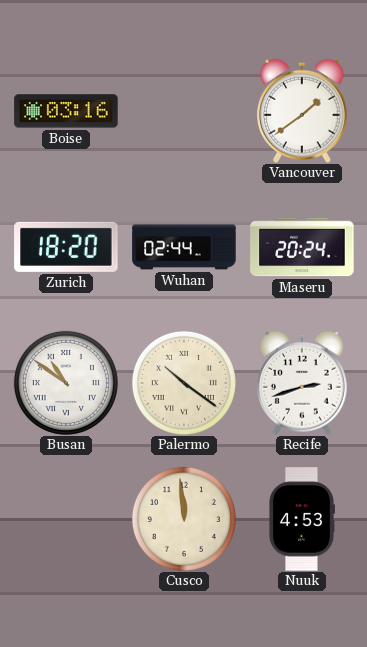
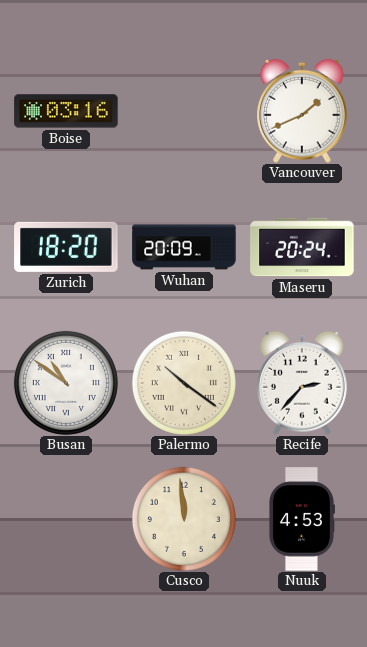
Vancouver: 1:39 -> 1:41 (303, 111)
Wuhan: 02:44 -> 20:09 (184, 247)
Recife: 2:42 -> 2:37 (303, 383)
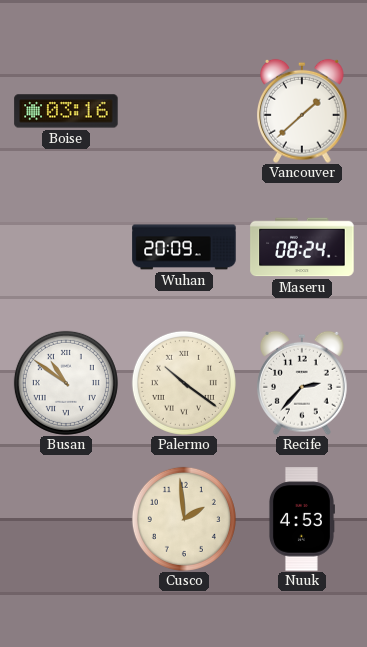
Vancouver: 1:41 -> 1:38 (303, 111)
Zurich: 18:20 -> none (66, 247)
Maseru: 20:24 -> 08:24 (302, 247)
Cusco: 11:59 -> 1:59 (184, 519)
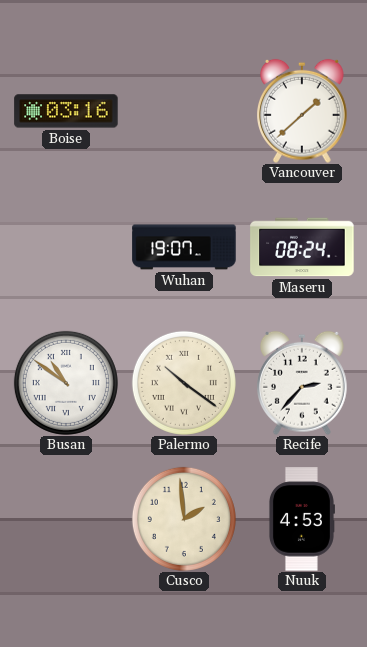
Wuhan: 20:09 -> 19:07 (184, 247)
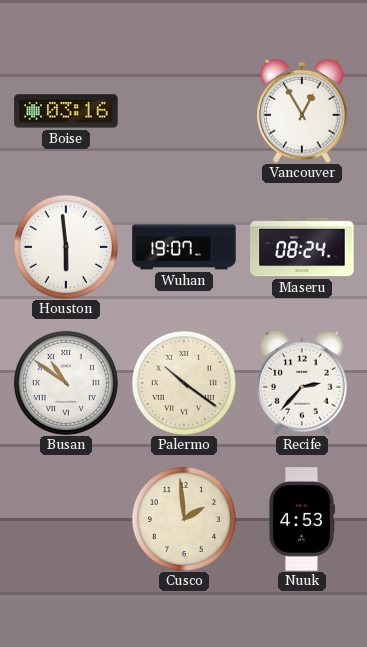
Vancouver: 1:38 -> 12:55 (303, 111)
Houston: none -> 5:59 (66, 247)
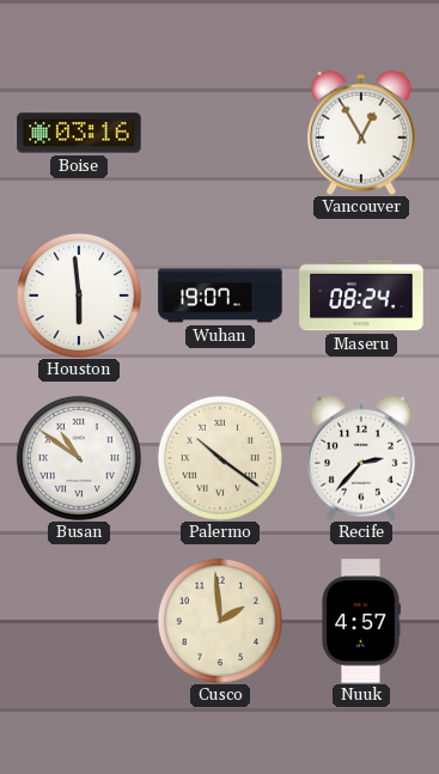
Nuuk: 4:53 -> 4:57 (360, 621)
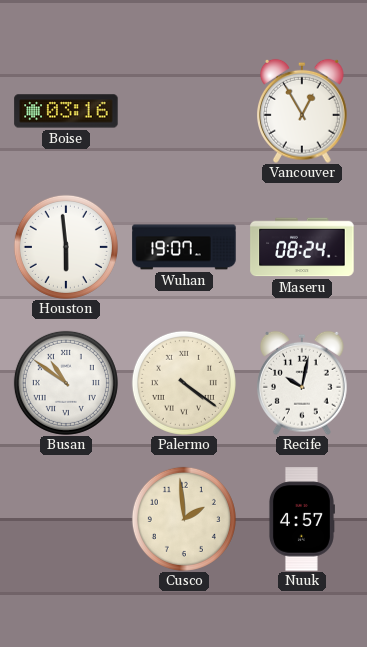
Palermo: 10:21 -> 4:21 (184, 383)
Recife: 2:37 -> 10:02 (303, 383)
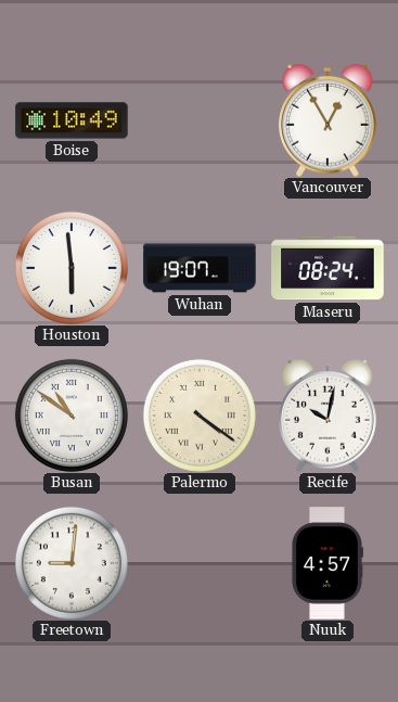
Boise: 03:16 -> 10:49 (72, 120)
Freetown: none -> 9:01 (72, 563)
Cusco: 1:59 -> none (184, 519)
